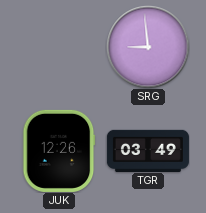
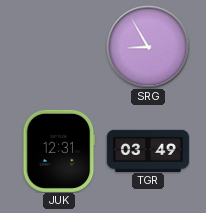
SRG: 8:59 -> 8:55 (148, 47)
JUK: 12:26 -> 12:31 (59, 151)
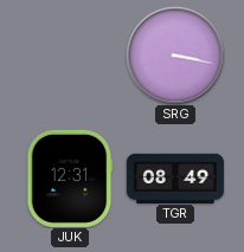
SRG: 8:55 -> 3:17 (175, 56)
TGR: 03:49 -> 08:49 (175, 177)
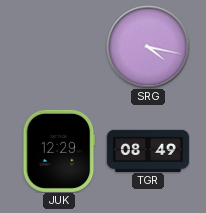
SRG: 3:17 -> 4:17 (148, 47)
JUK: 12:31 -> 12:29 (59, 151)
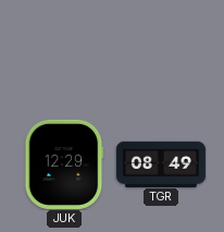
SRG: 4:17 -> none (148, 47)
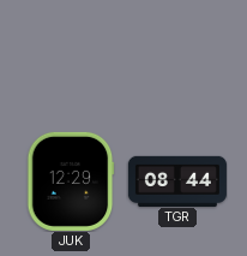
TGR: 08:49 -> 08:44 (177, 180)
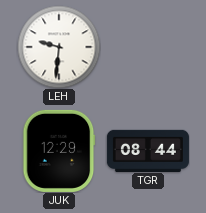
LEH: none -> 9:31 (59, 47)
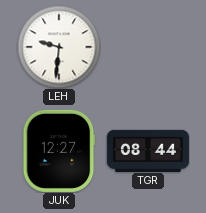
JUK: 12:29 -> 12:27 (59, 151)
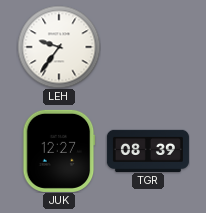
LEH: 9:31 -> 9:36 (59, 47)
TGR: 08:44 -> 08:39 (148, 150)
